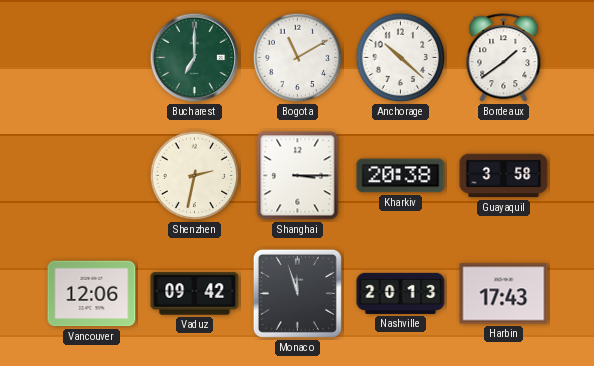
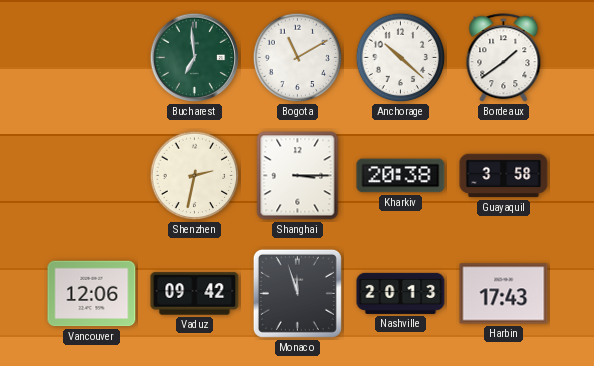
Bucharest: 7:00 -> 6:59 (195, 58)
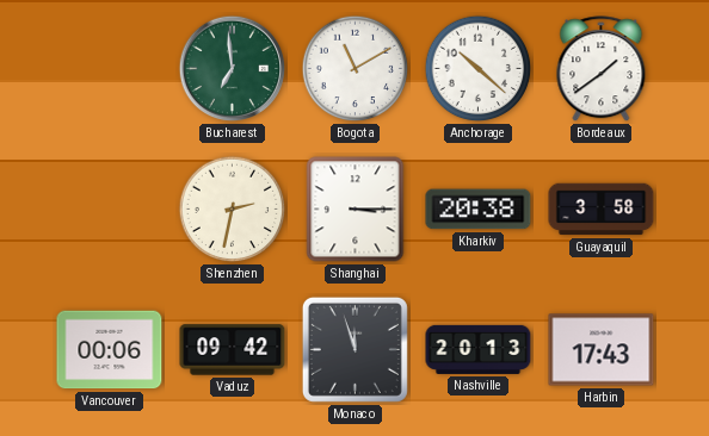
Vancouver: 12:06 -> 00:06 (110, 350)
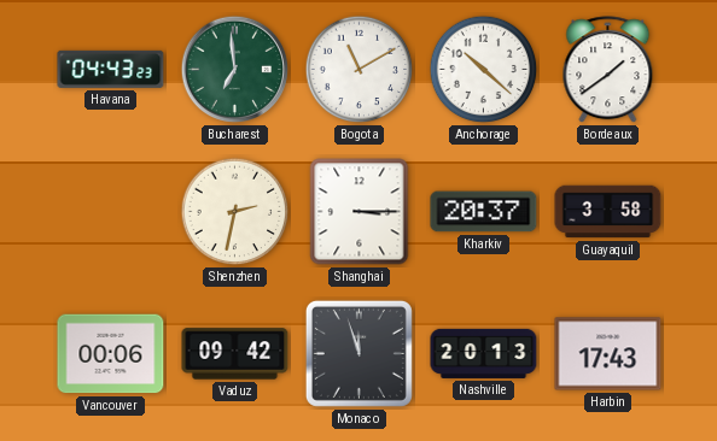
Havana: none -> 04:43 (111, 69)
Kharkiv: 20:38 -> 20:37 (484, 212)
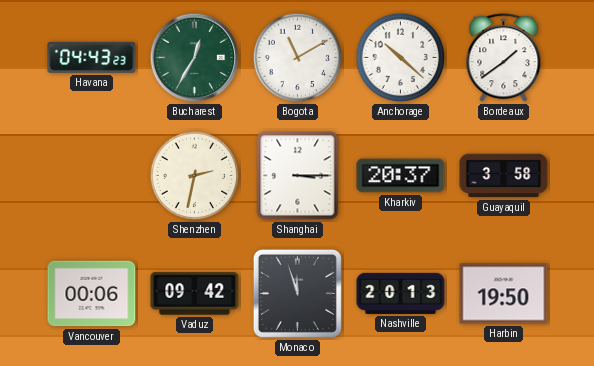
Bucharest: 6:59 -> 12:35 (195, 58)
Harbin: 17:43 -> 19:50 (504, 294)
